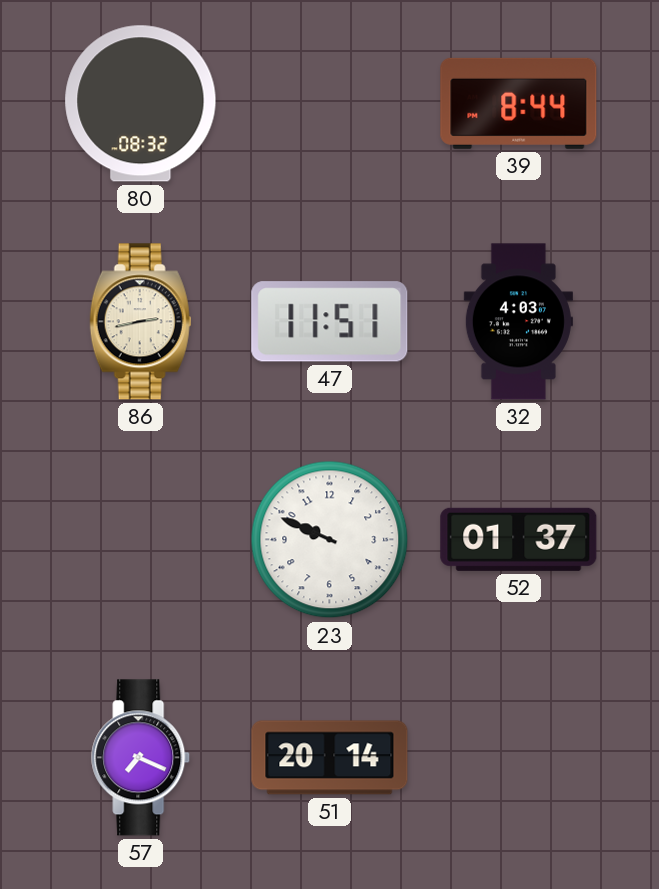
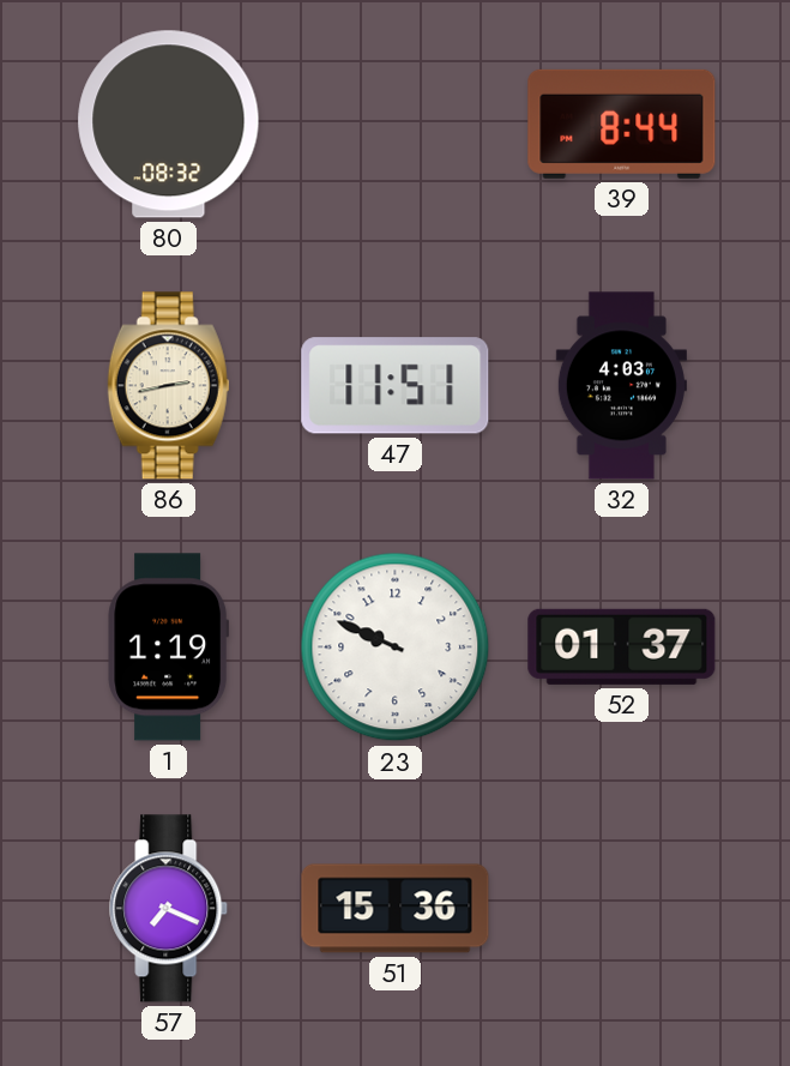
1: none -> 1:19 (169, 648)
51: 20:14 -> 15:36 (396, 909)
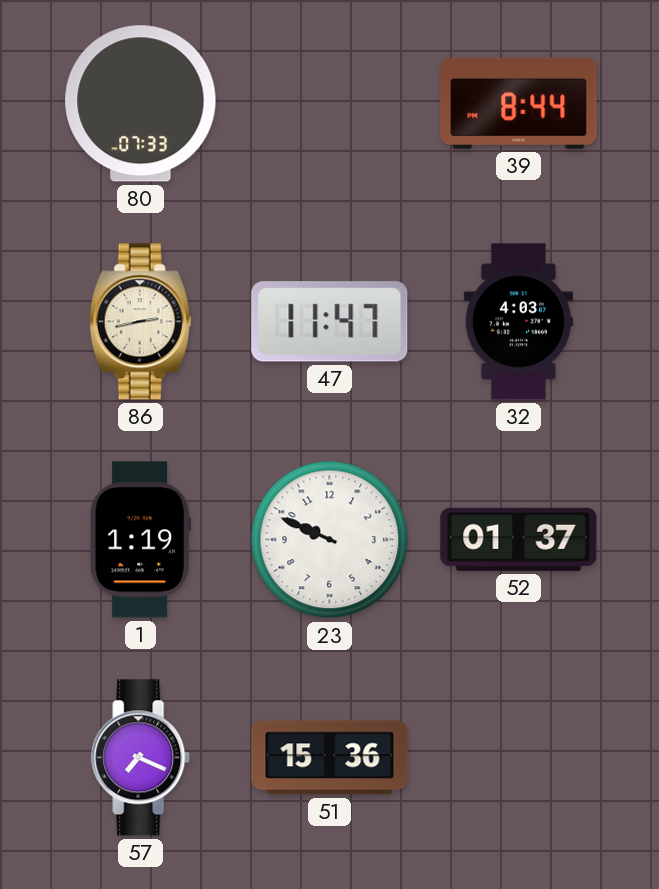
80: 08:32 -> 07:33 (141, 104)
47: 11:51 -> 11:47 (330, 322)
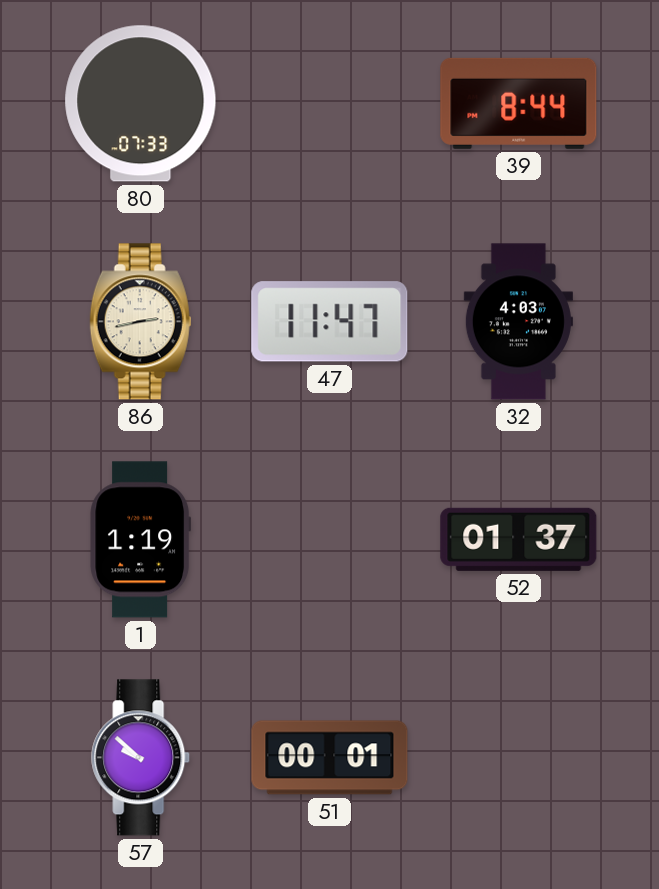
23: 9:49 -> none (330, 540)
57: 7:19 -> 9:52 (141, 758)
51: 15:36 -> 00:01 (330, 758)
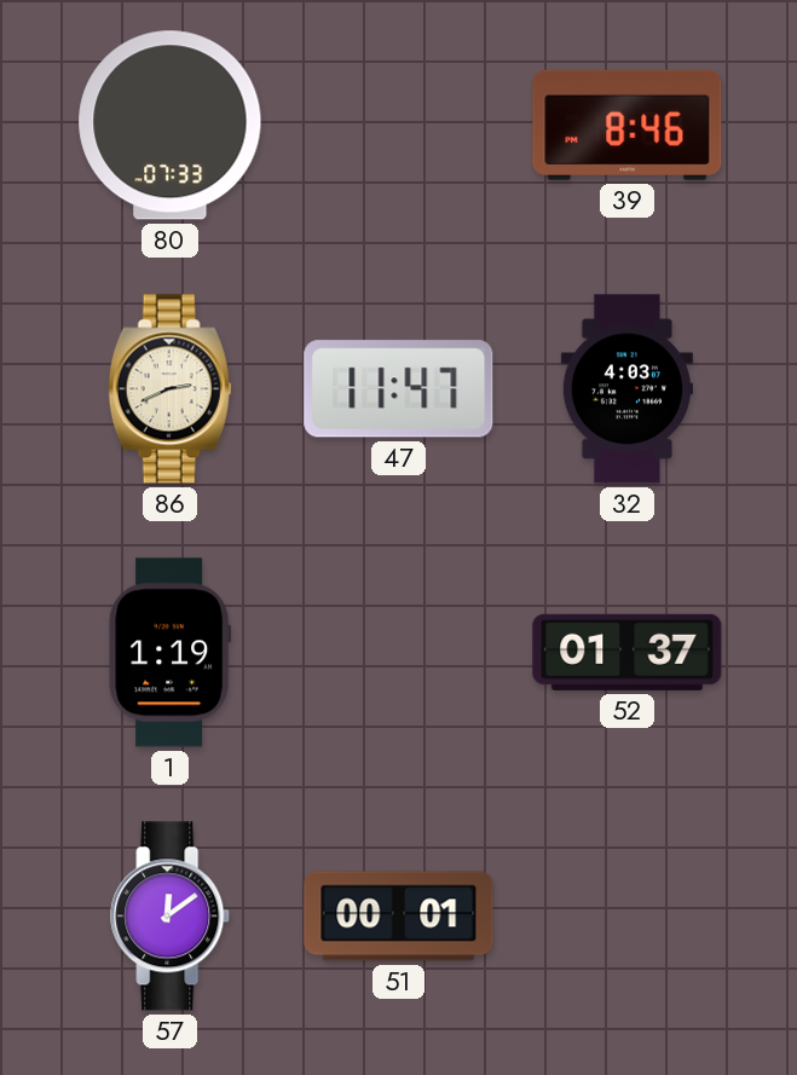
39: 8:44 -> 8:46 (628, 125)
86: 2:43 -> 2:41 (171, 389)
57: 9:52 -> 12:09 (171, 917)
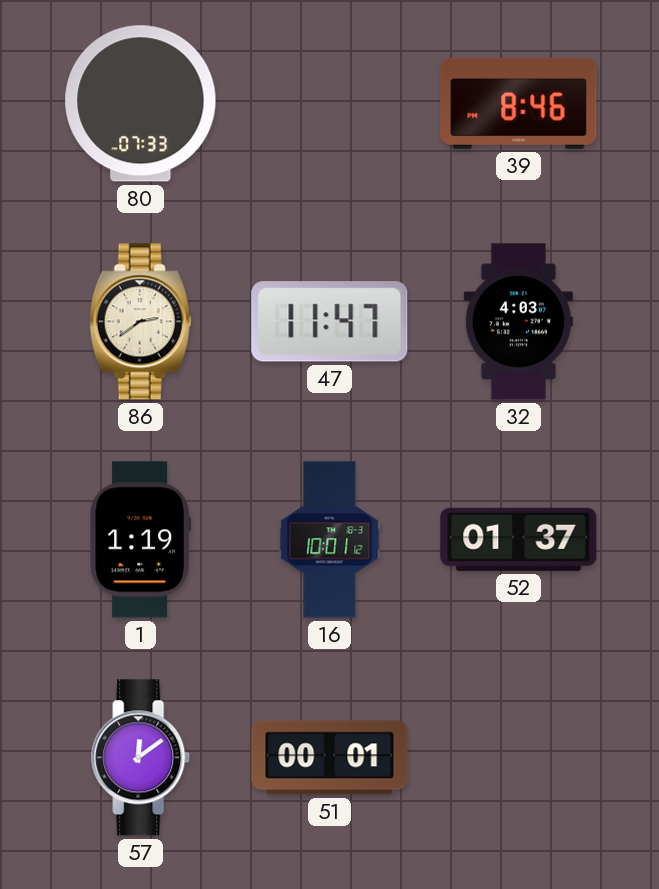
86: 2:41 -> 2:39 (141, 322)
16: none -> 10:01 (330, 540)
